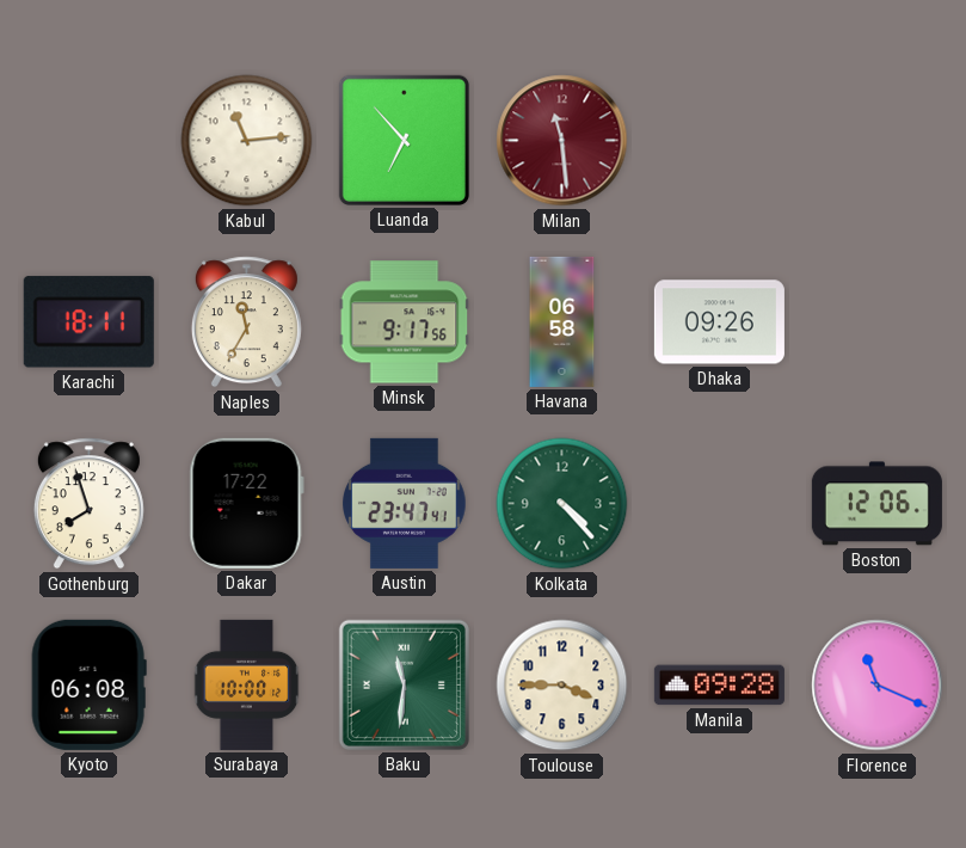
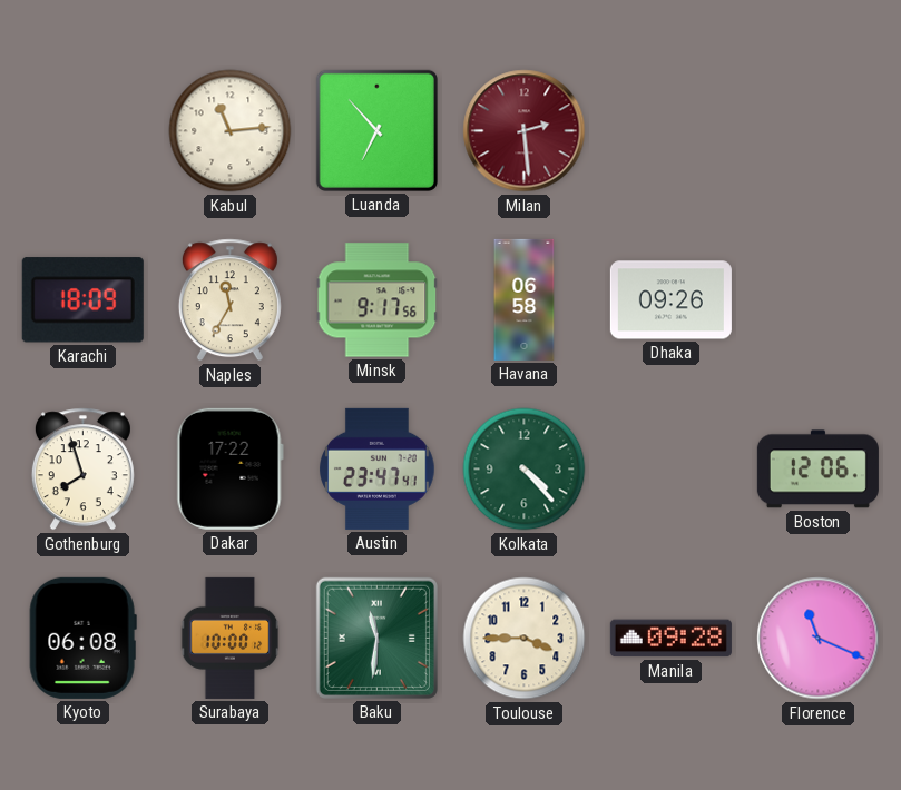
Milan: 11:29 -> 2:29 (525, 131)
Karachi: 18:11 -> 18:09 (82, 300)
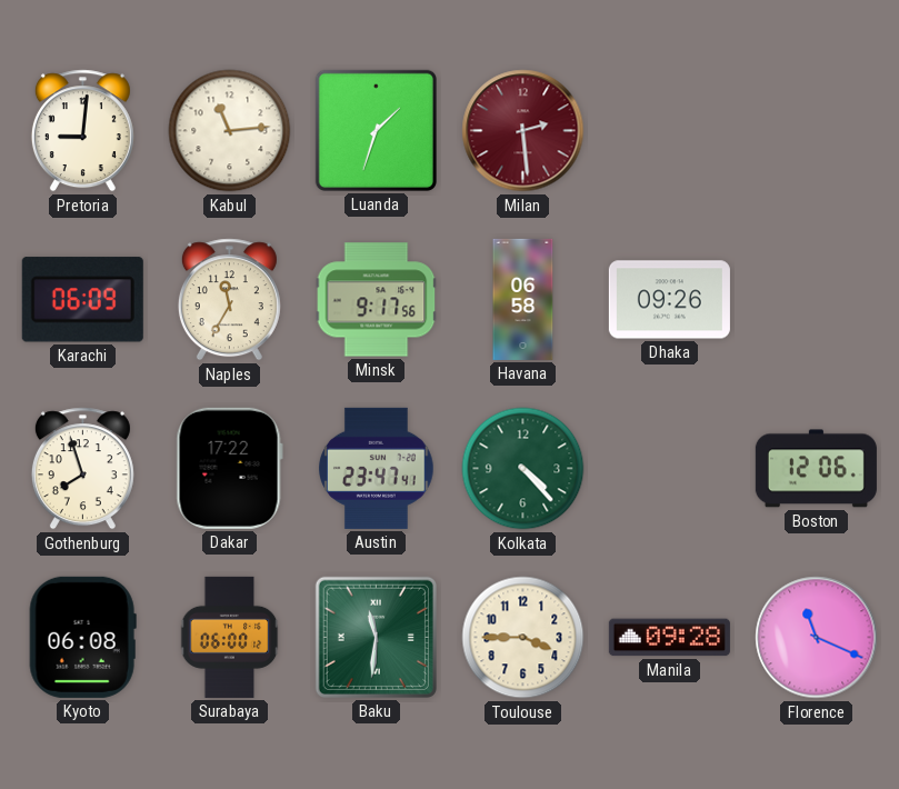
Pretoria: none -> 9:01 (82, 131)
Luanda: 6:53 -> 1:33 (376, 130)
Karachi: 18:09 -> 06:09 (82, 300)
Surabaya: 10:00 -> 06:00 (230, 637)
